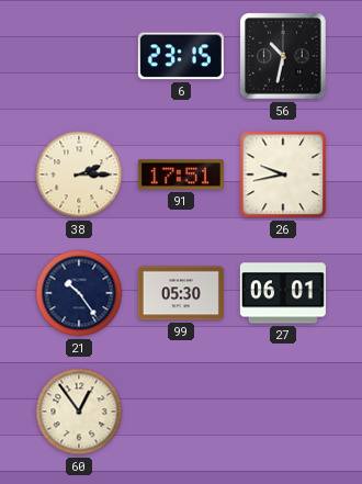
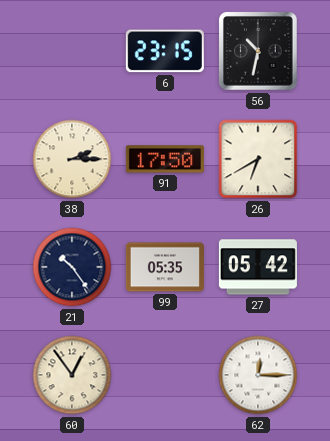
91: 17:51 -> 17:50 (165, 159)
26: 9:43 -> 6:40 (258, 159)
99: 05:30 -> 05:35 (165, 267)
27: 06:01 -> 05:42 (258, 267)
62: none -> 12:15 (258, 375)
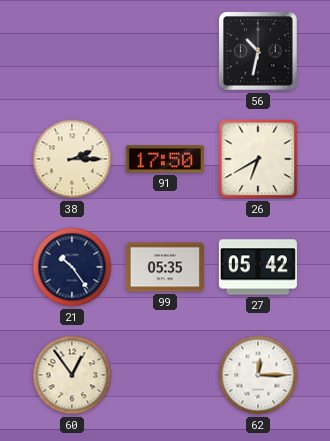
6: 23:15 -> none (165, 51)
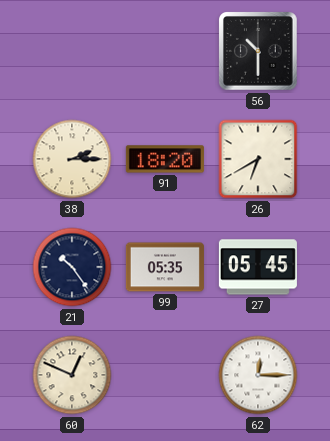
56: 10:32 -> 10:30 (259, 52)
91: 17:50 -> 18:20 (165, 159)
27: 05:42 -> 05:45 (258, 267)
60: 12:54 -> 12:49 (72, 375)
